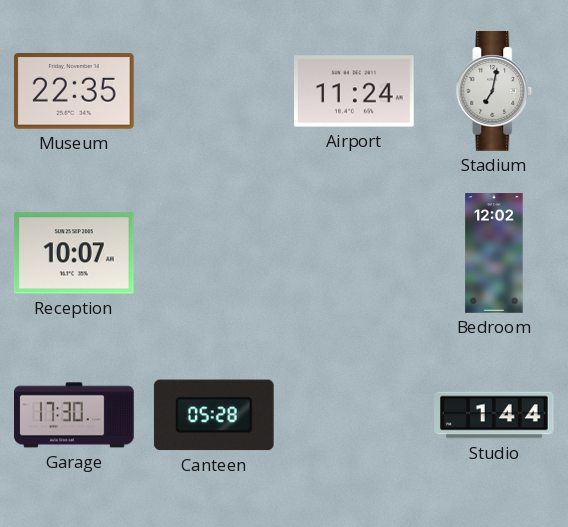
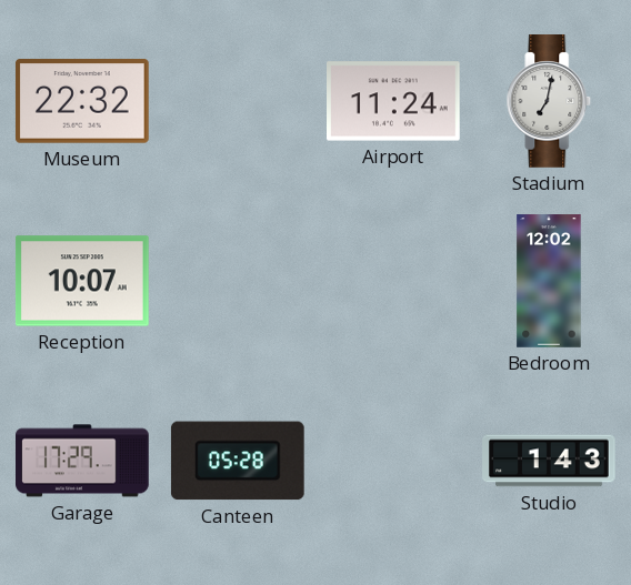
Museum: 22:35 -> 22:32 (82, 101)
Garage: 17:30 -> 17:29 (83, 461)
Studio: 1:44 -> 1:43 (549, 461)
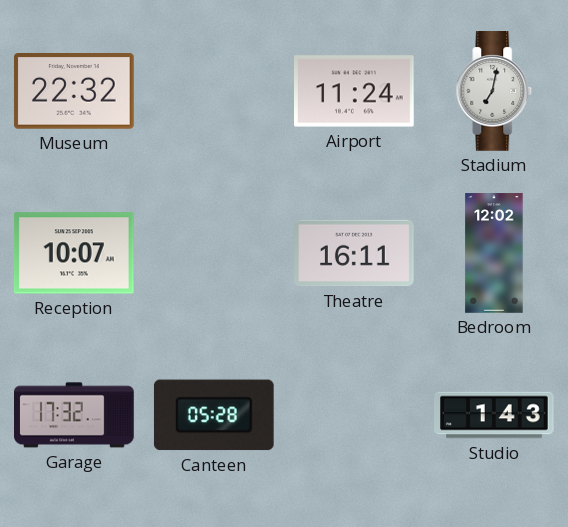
Theatre: none -> 16:11 (355, 253)
Garage: 17:29 -> 17:32 (75, 415)
